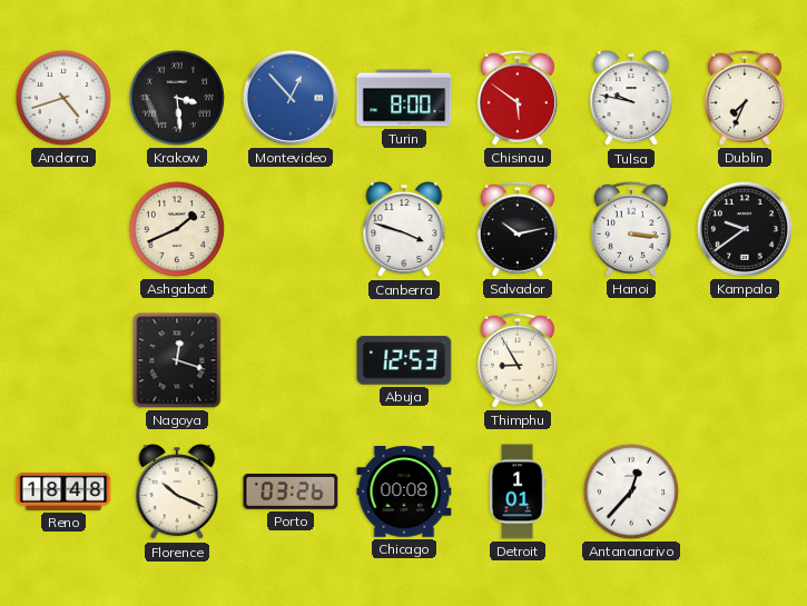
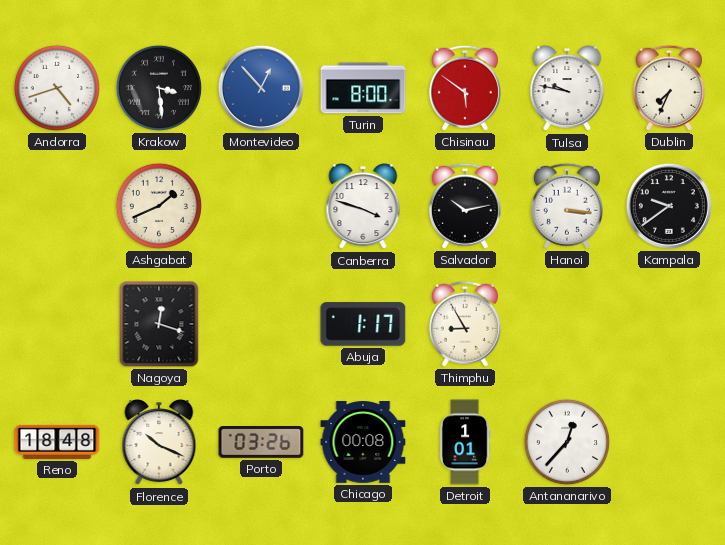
Abuja: 12:53 -> 1:17 (363, 324)
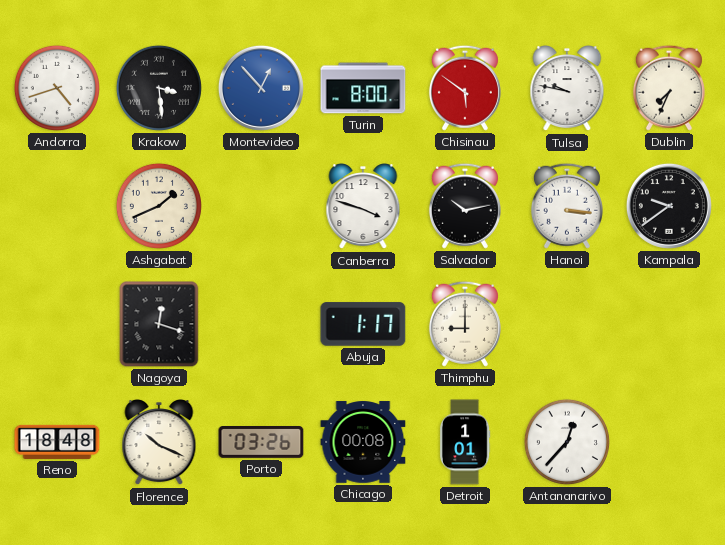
Thimphu: 8:55 -> 9:00 (465, 324)
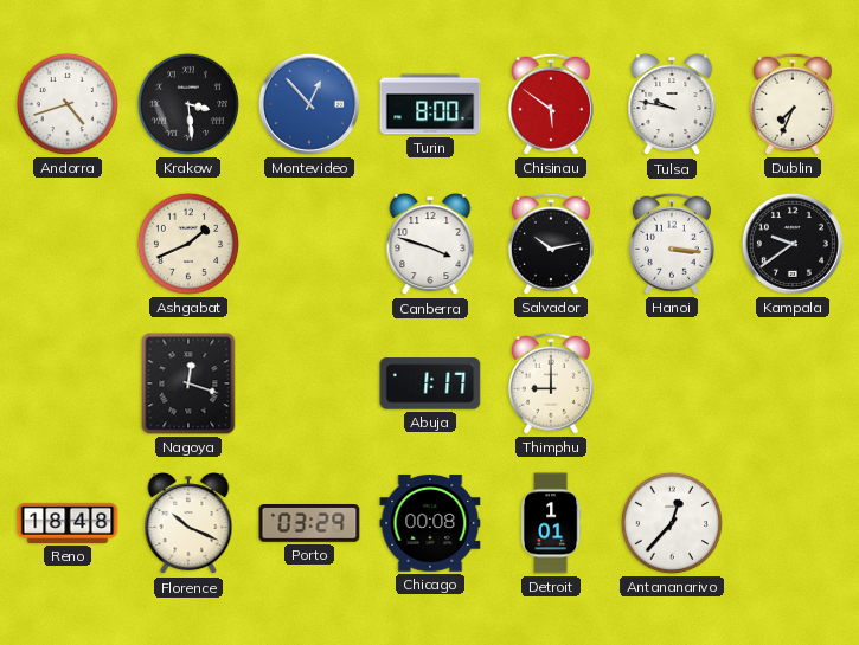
Porto: 03:26 -> 03:29 (309, 523)
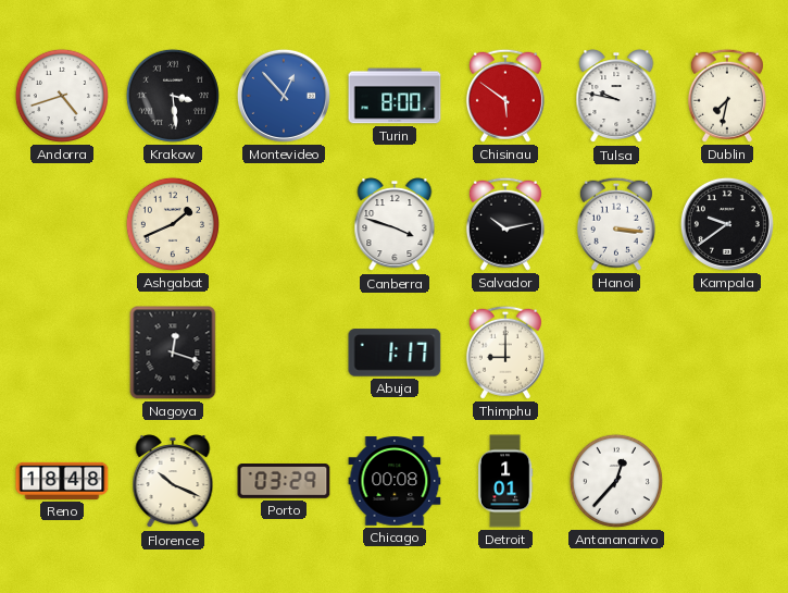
Dublin: 7:34 -> 7:32 (727, 96)
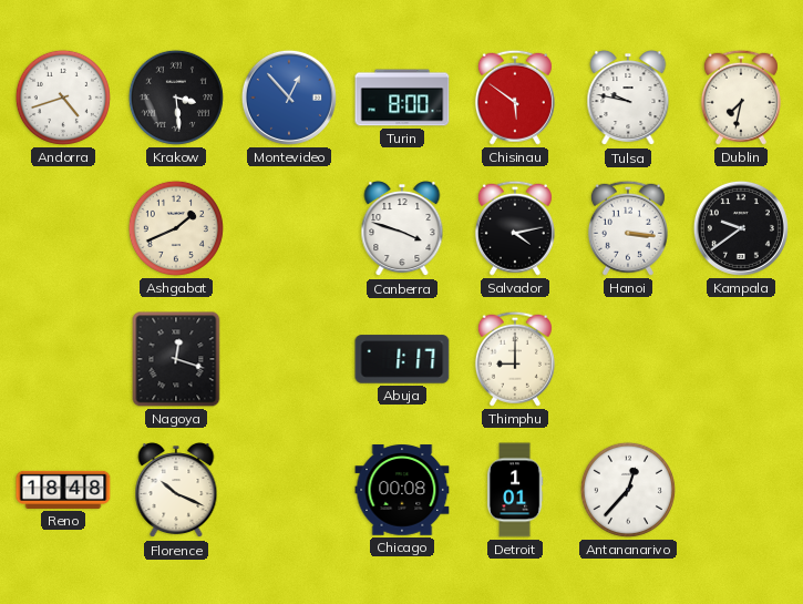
Salvador: 10:13 -> 4:13 (515, 228)
Porto: 03:29 -> none (284, 481)
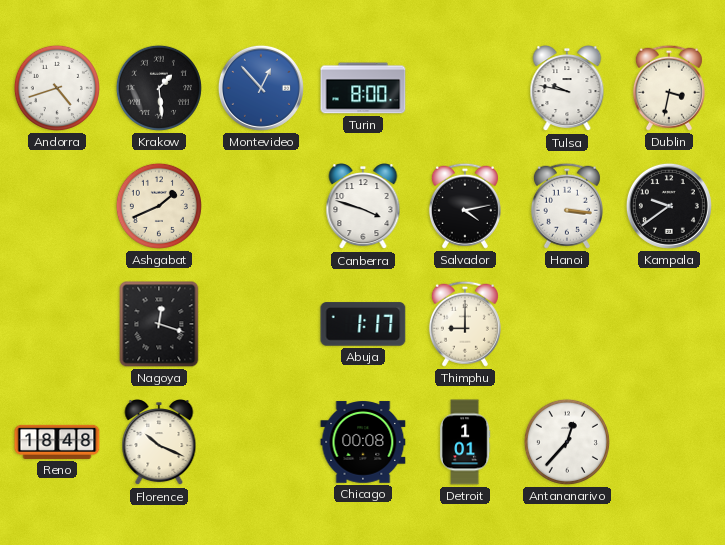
Krakow: 3:29 -> 1:29 (159, 88)
Chisinau: 5:51 -> none (515, 98)
Dublin: 7:32 -> 3:32 (669, 88)
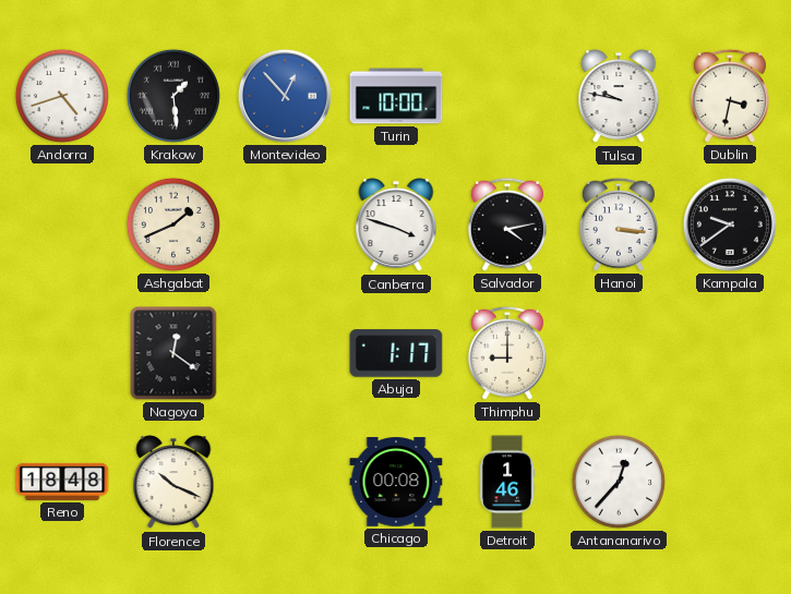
Turin: 8:00 -> 10:00 (396, 96)
Nagoya: 12:18 -> 12:21 (173, 353)
Detroit: 1:01 -> 1:46 (507, 482)
